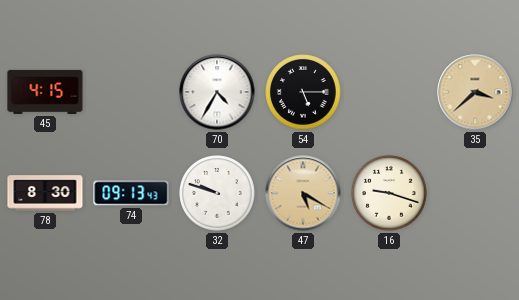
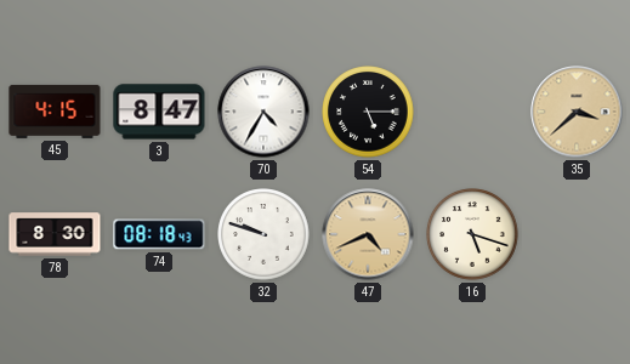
3: none -> 8:47 (159, 112)
74: 09:13 -> 08:18 (159, 234)
47: 5:20 -> 4:41 (368, 234)
16: 9:18 -> 5:18 (472, 234)
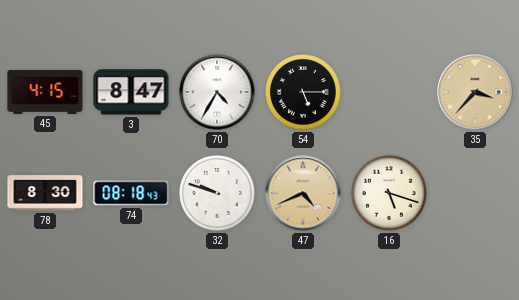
35: 3:38 -> 3:37 (475, 92)
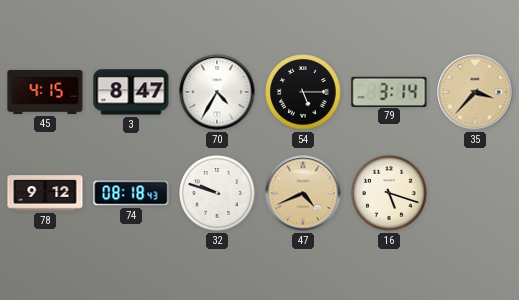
79: none -> 3:14 (389, 91)
78: 8:30 -> 9:12 (45, 193)
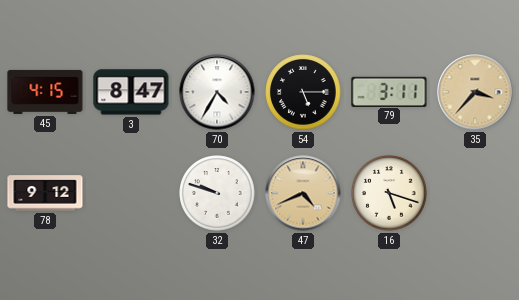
79: 3:14 -> 3:11 (389, 91)
74: 08:18 -> none (131, 193)
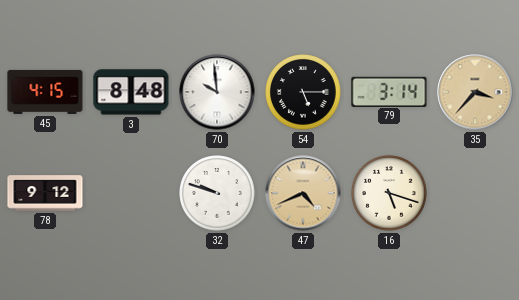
3: 8:47 -> 8:48 (131, 92)
70: 4:35 -> 9:59 (217, 92)
79: 3:11 -> 3:14 (389, 91)
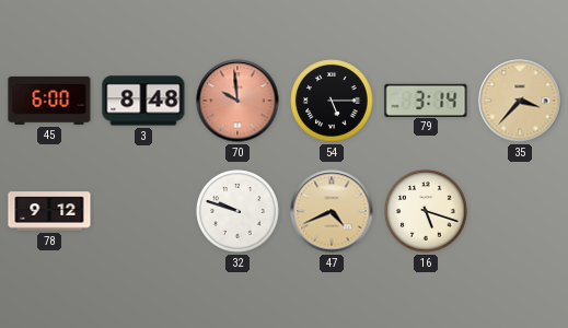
45: 4:15 -> 6:00 (49, 101)
70 dial: white -> salmon (237, 101)
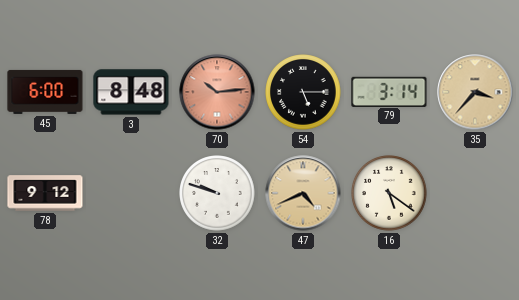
70: 9:59 -> 10:14 (217, 92)
16: 5:18 -> 5:21 (389, 193)
